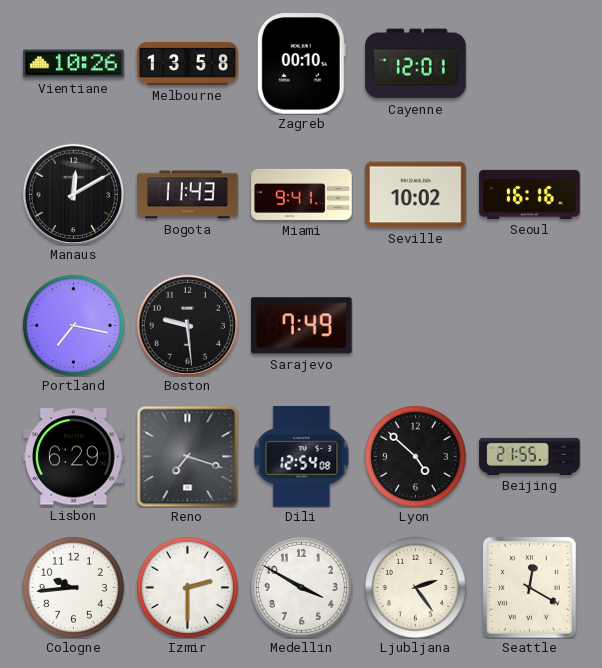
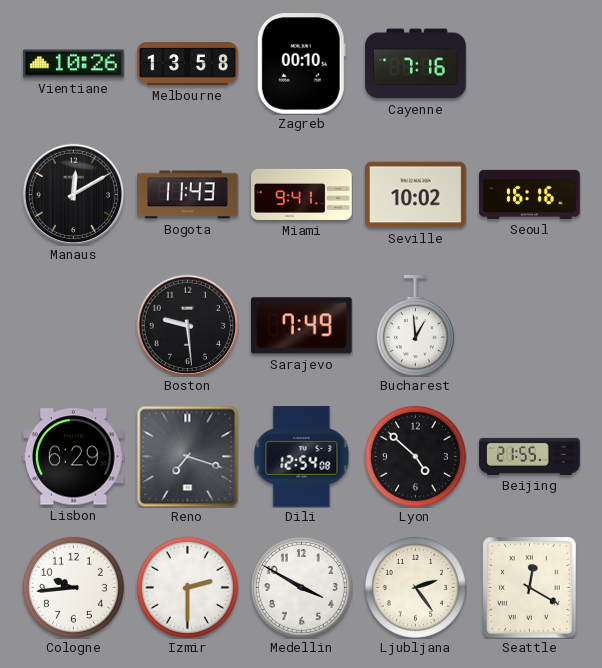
Cayenne: 12:01 -> 7:16 (416, 64)
Portland: 7:17 -> none (73, 325)
Bucharest: none -> 12:59 (415, 325)
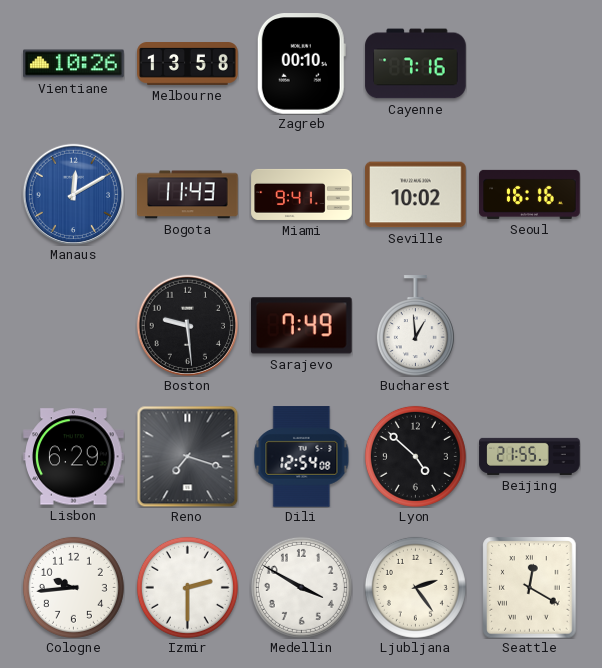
Manaus dial: black -> blue (73, 194)
